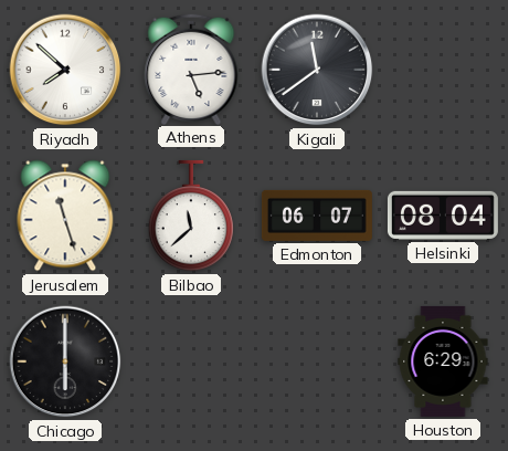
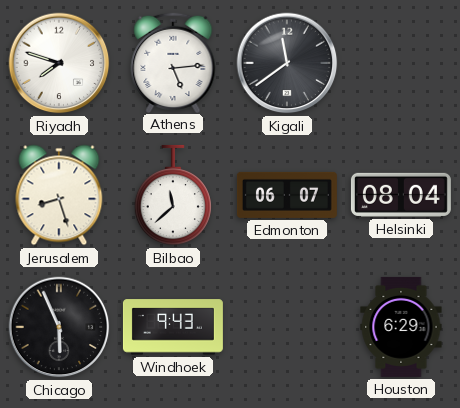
Riyadh: 7:52 -> 7:48 (59, 63)
Jerusalem: 11:27 -> 8:27 (59, 195)
Chicago: 6:00 -> 5:56 (59, 327)
Windhoek: none -> 9:43 (173, 327)
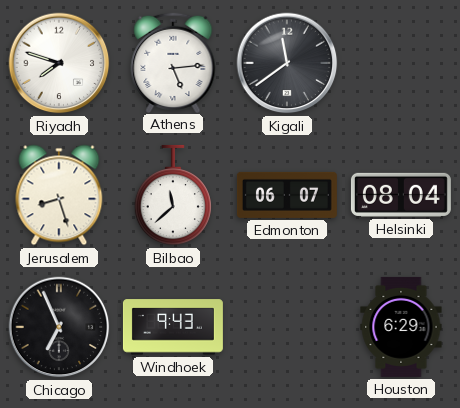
Chicago: 5:56 -> 6:56 (59, 327)
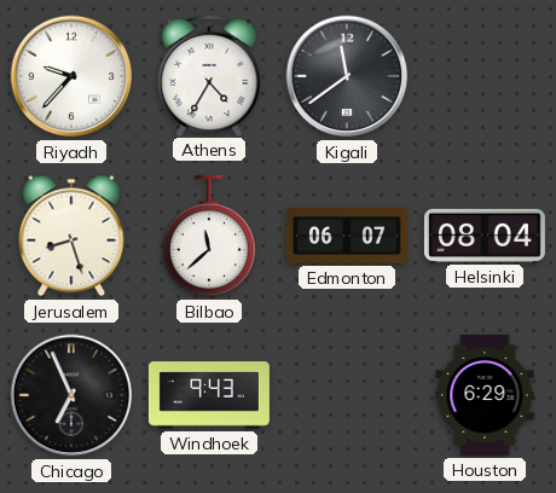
Riyadh: 7:48 -> 9:37 (71, 76)
Athens: 5:14 -> 4:35 (209, 75)
